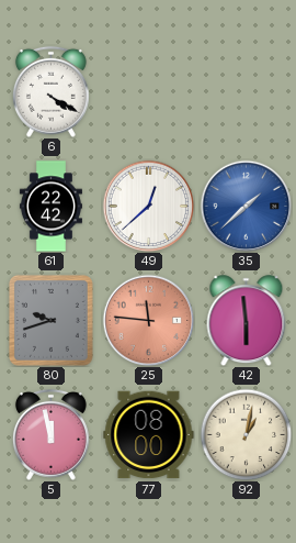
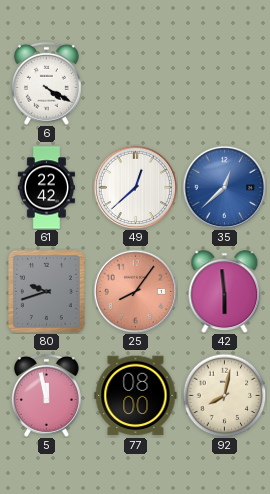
35: 1:38 -> 12:38 (224, 187)
25: 11:46 -> 8:06 (135, 291)
92: 1:02 -> 8:02 (224, 395)
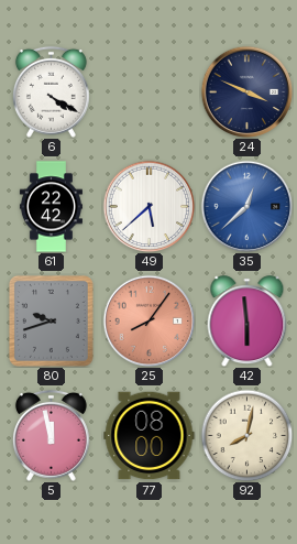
24: none -> 3:49 (246, 91)
49: 12:38 -> 5:38 (148, 206)
